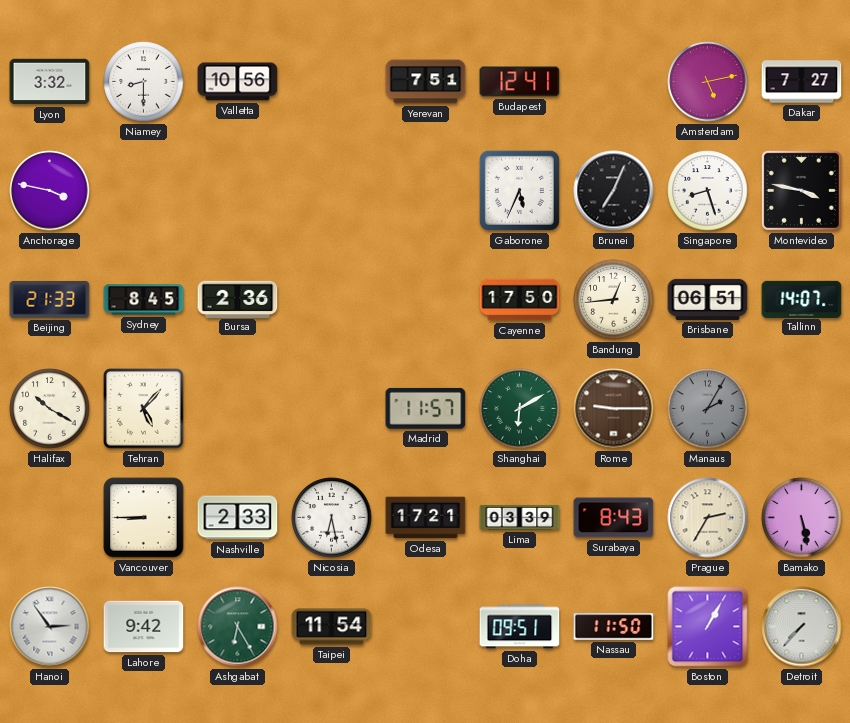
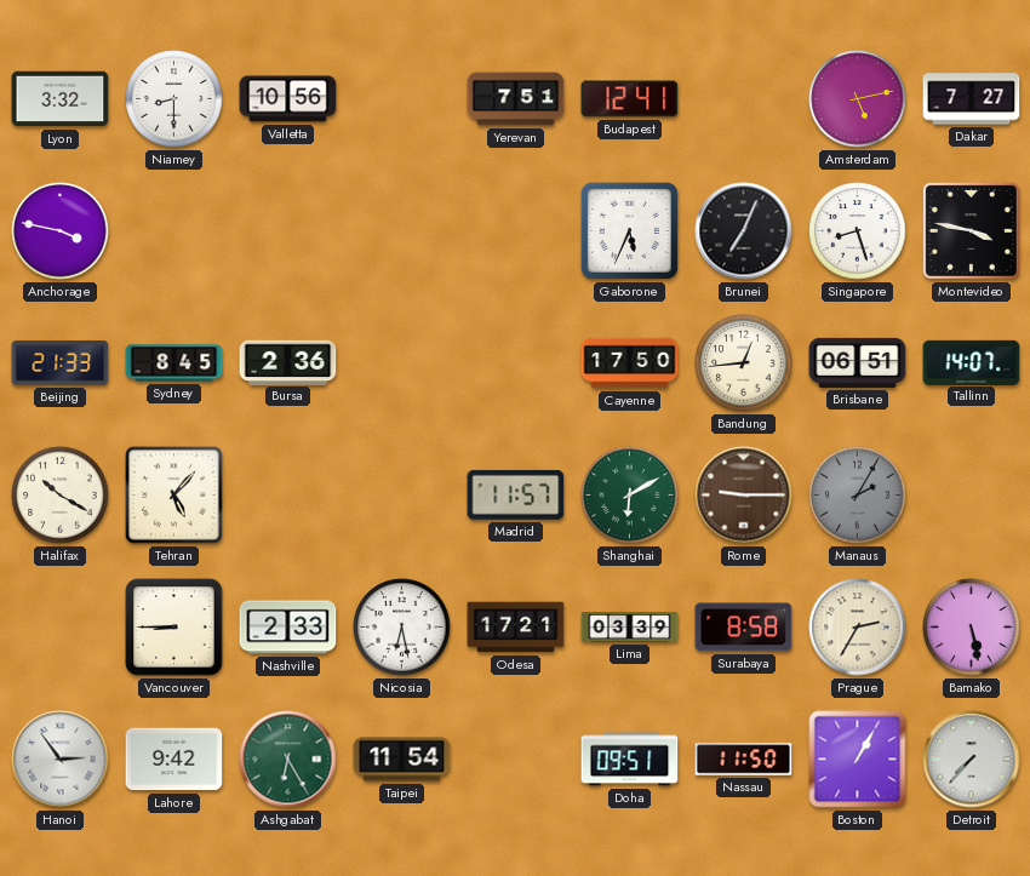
Surabaya: 8:43 -> 8:58 (744, 628)
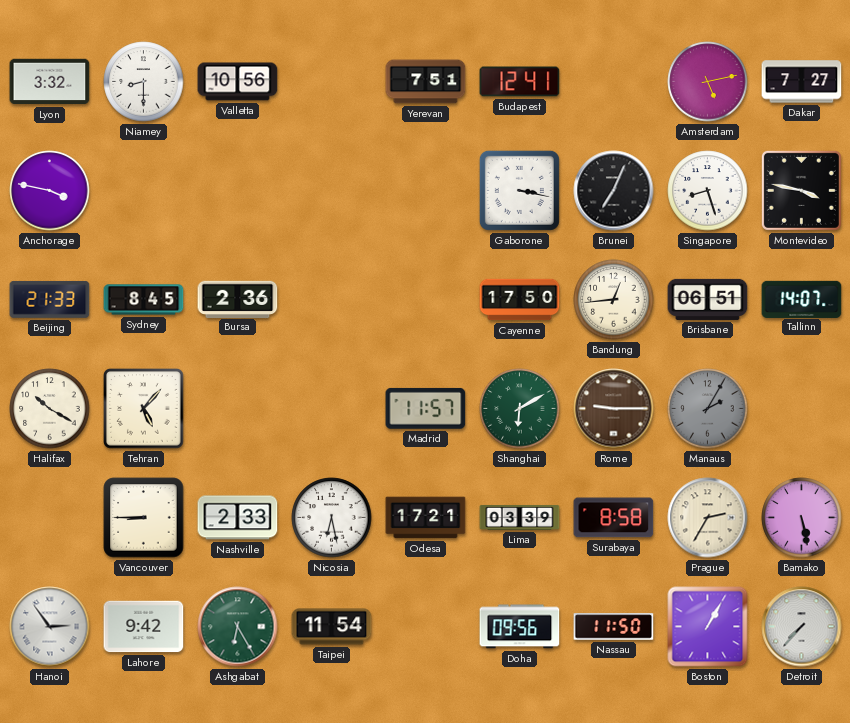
Gaborone: 5:34 -> 3:17 (519, 190)
Doha: 09:51 -> 09:56 (520, 627)
